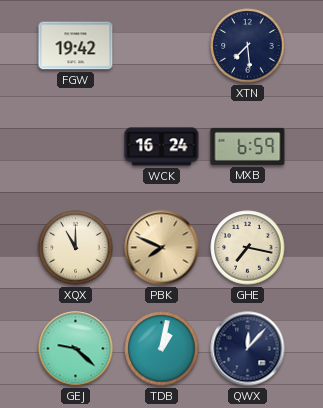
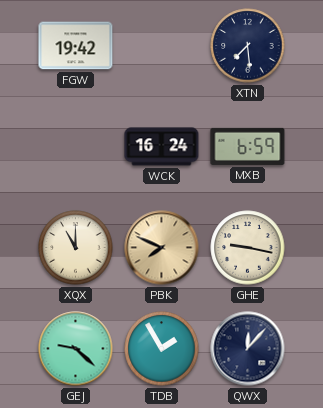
GHE: 7:17 -> 9:17 (248, 248)
TDB: 1:02 -> 1:55 (162, 349)
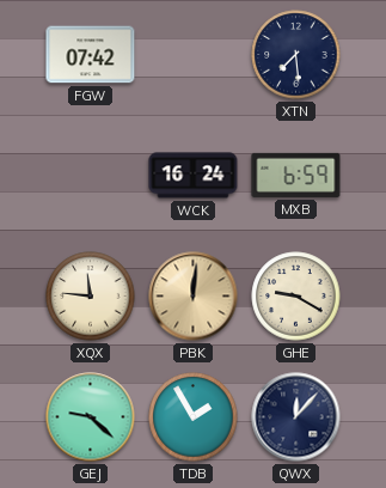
FGW: 19:42 -> 07:42 (91, 55)
XQX: 11:00 -> 11:46 (91, 297)
PBK: 7:49 -> 12:01 (194, 297)
GHE: 9:17 -> 9:20 (296, 297)
